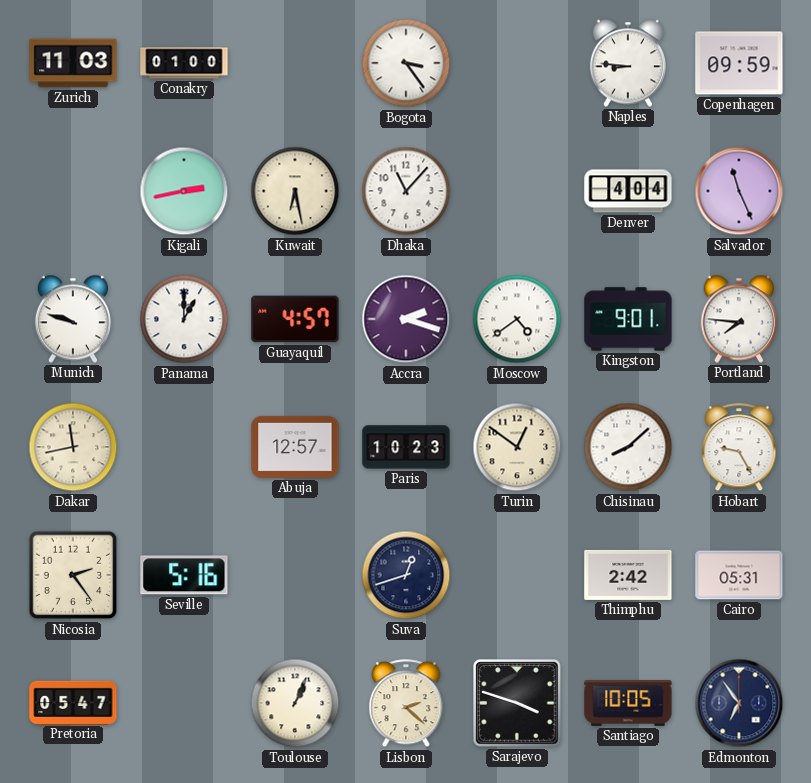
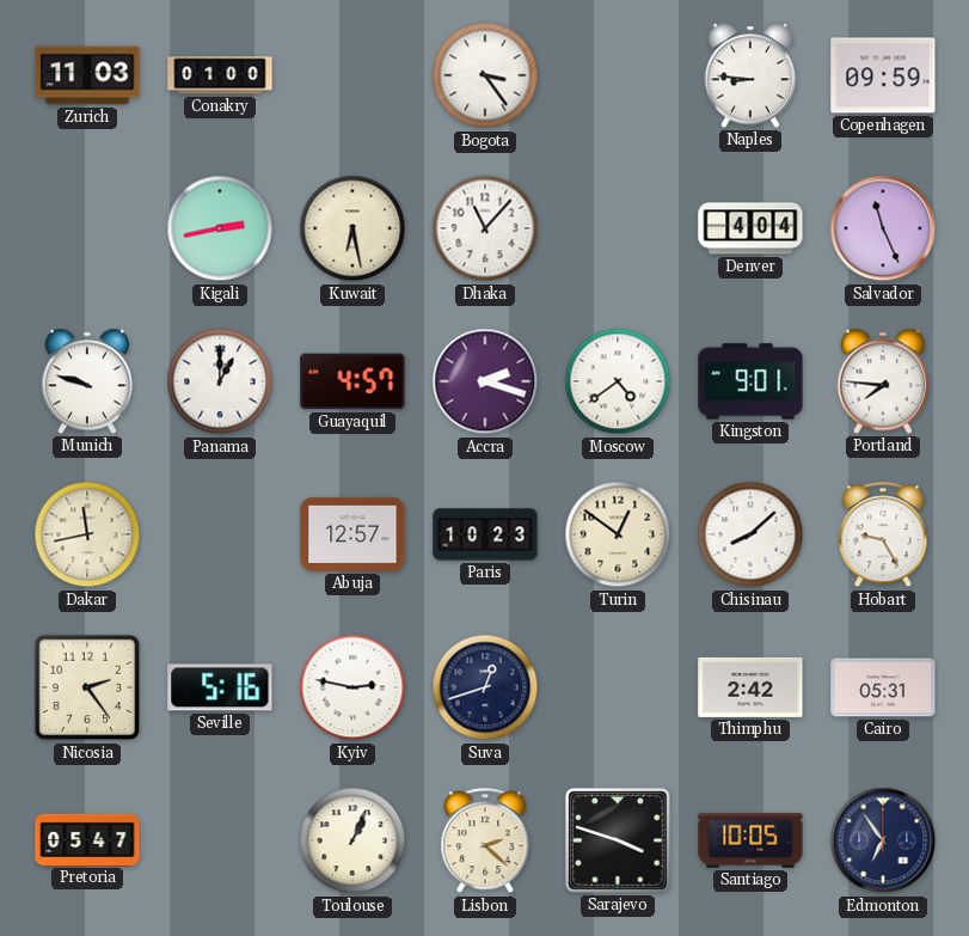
Kyiv: none -> 2:47 (352, 687)
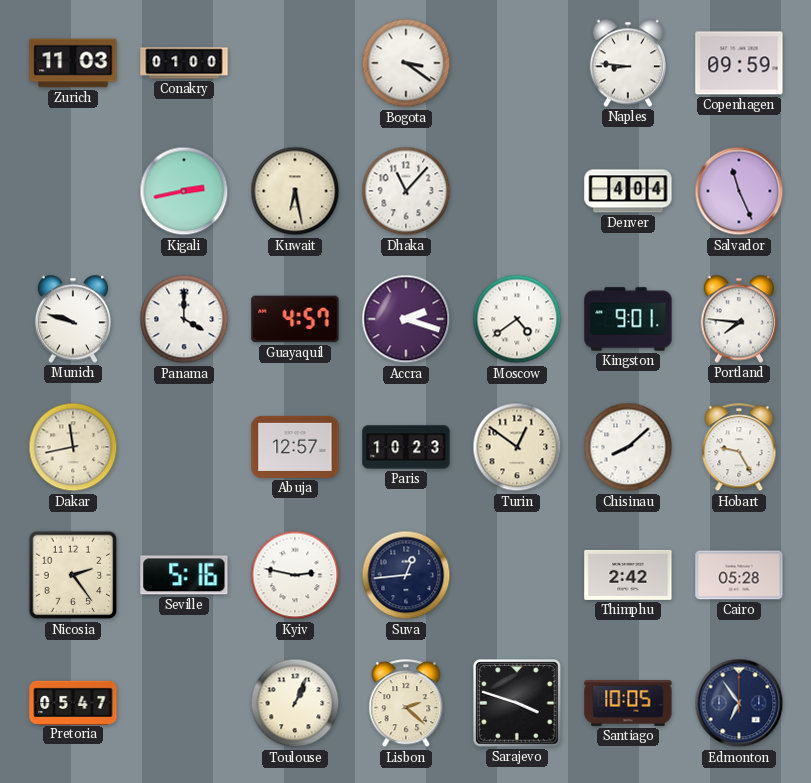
Bogota: 3:24 -> 3:21 (406, 63)
Panama: 1:00 -> 4:00 (184, 319)
Suva: 12:42 -> 12:44 (406, 575)
Cairo: 05:31 -> 05:28 (739, 575)
